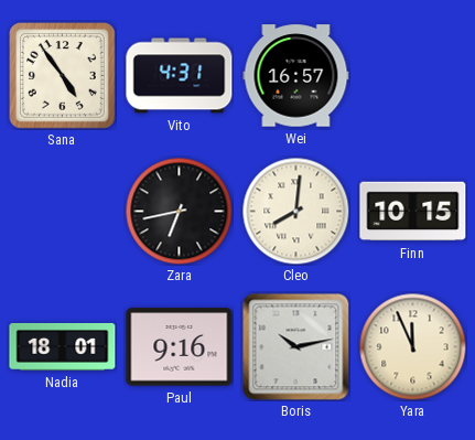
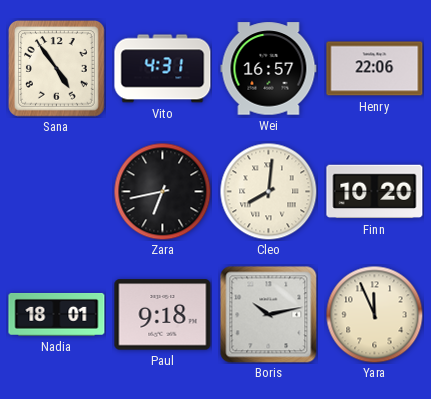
Henry: none -> 22:06 (375, 69)
Finn: 10:15 -> 10:20 (375, 192)
Paul: 9:16 -> 9:18 (163, 315)
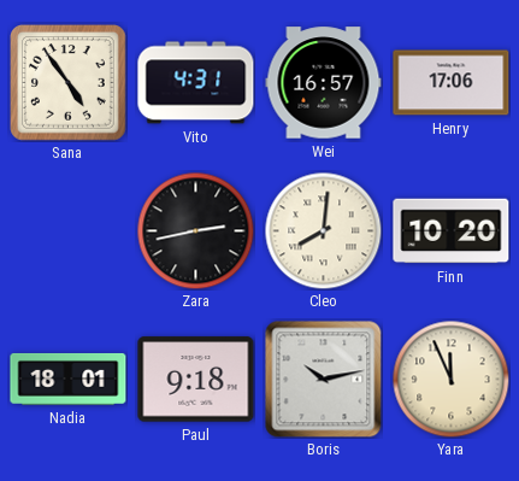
Henry: 22:06 -> 17:06 (452, 83)
Zara: 6:43 -> 2:43 (195, 230)
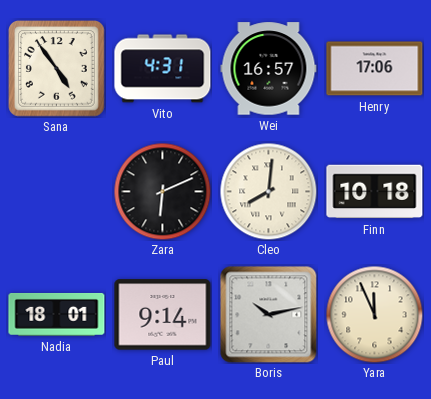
Zara: 2:43 -> 6:11 (162, 191)
Finn: 10:20 -> 10:18 (375, 192)
Paul: 9:18 -> 9:14 (163, 315)
